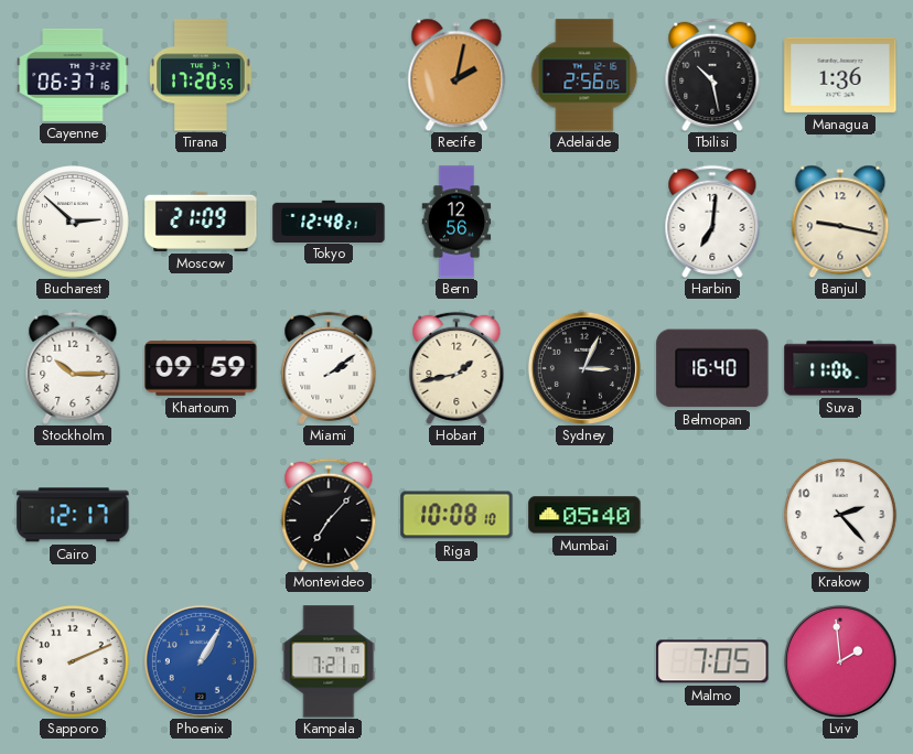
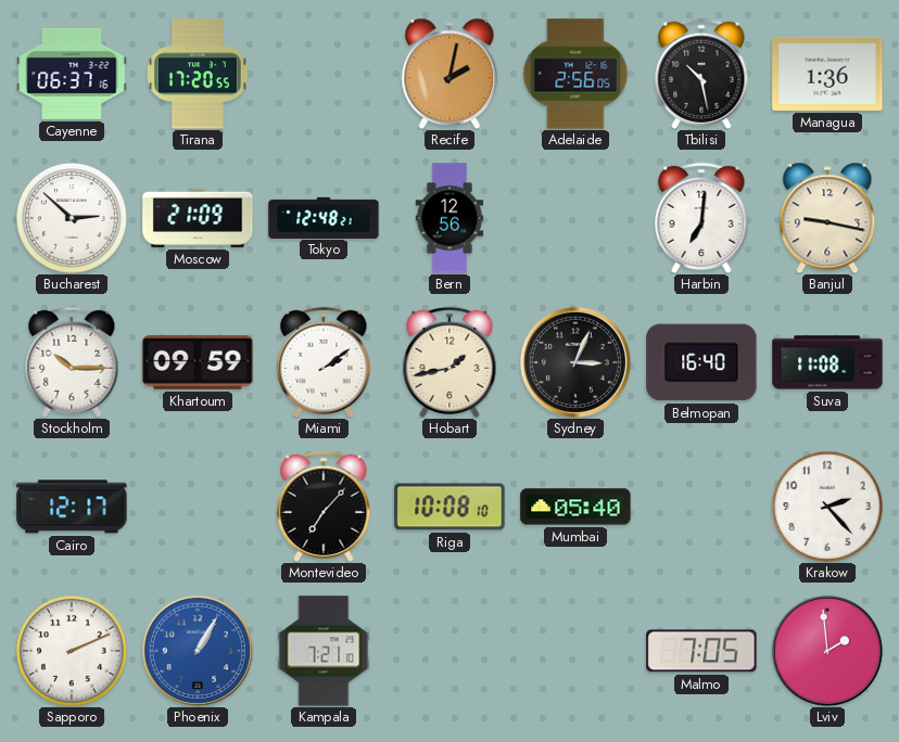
Suva: 11:06 -> 11:08 (827, 362)
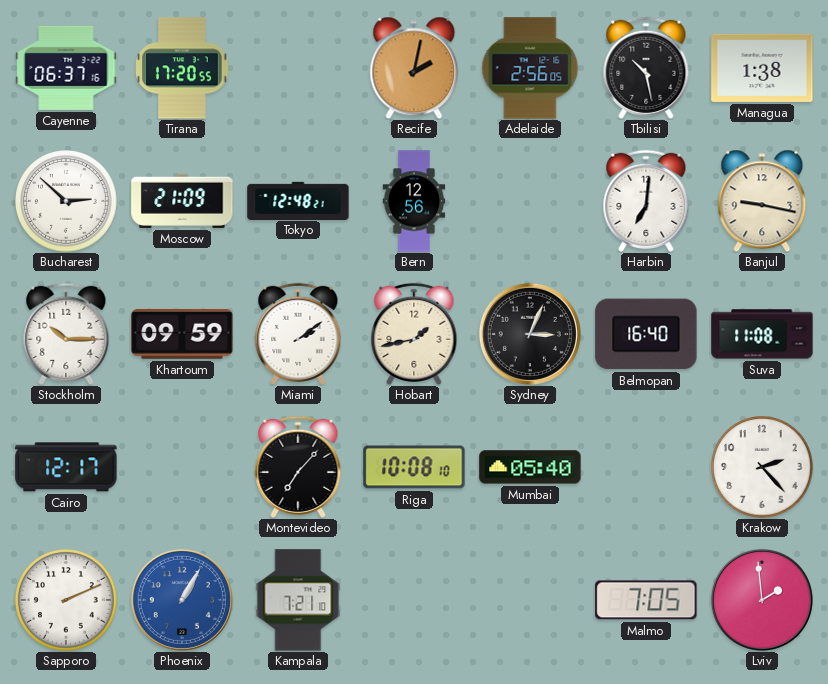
Managua: 1:36 -> 1:38 (762, 68)
